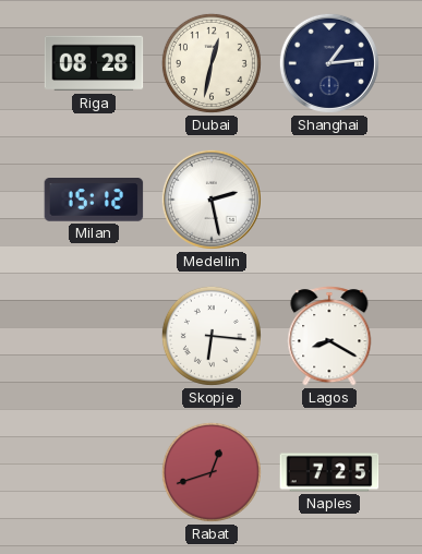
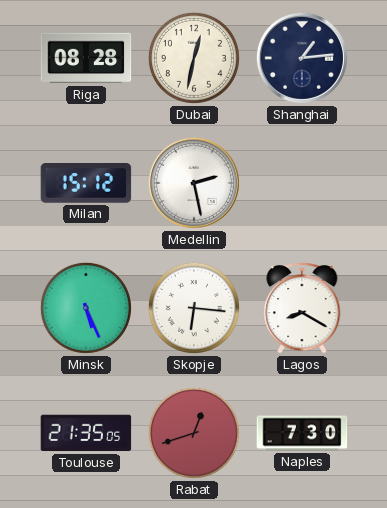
Minsk: none -> 5:26 (86, 308)
Toulouse: none -> 21:35 (86, 433)
Naples: 7:25 -> 7:30 (302, 433)
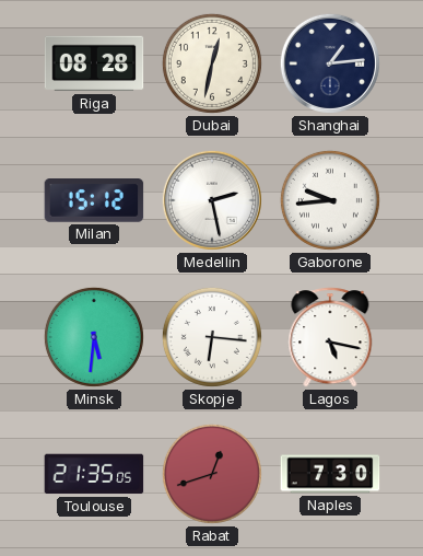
Gaborone: none -> 9:44 (330, 200)
Minsk: 5:26 -> 5:31 (94, 337)
Lagos: 8:20 -> 5:17 (330, 337)
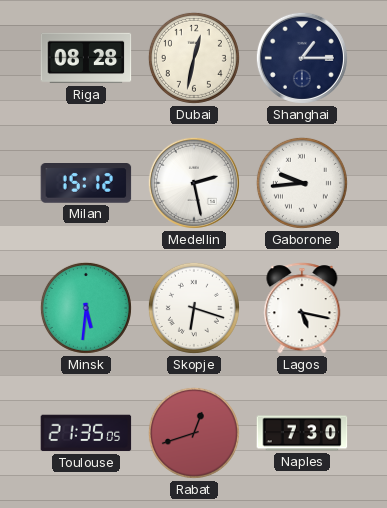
Shanghai: 1:14 -> 1:15 (302, 58)
Skopje: 6:16 -> 6:18 (194, 308)
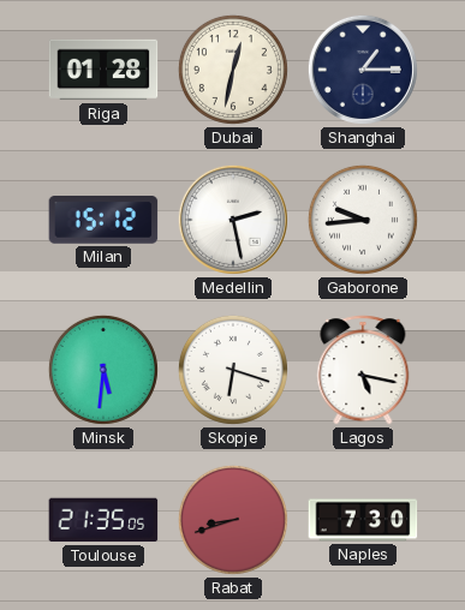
Riga: 08:28 -> 01:28 (103, 70)
Rabat: 12:42 -> 8:42 (233, 520)
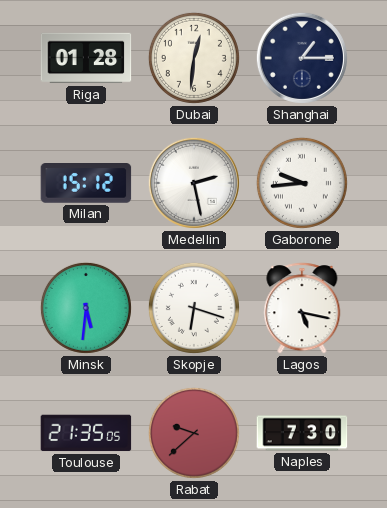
Dubai: 12:32 -> 12:31 (194, 58)
Rabat: 8:42 -> 9:38 (194, 433)
